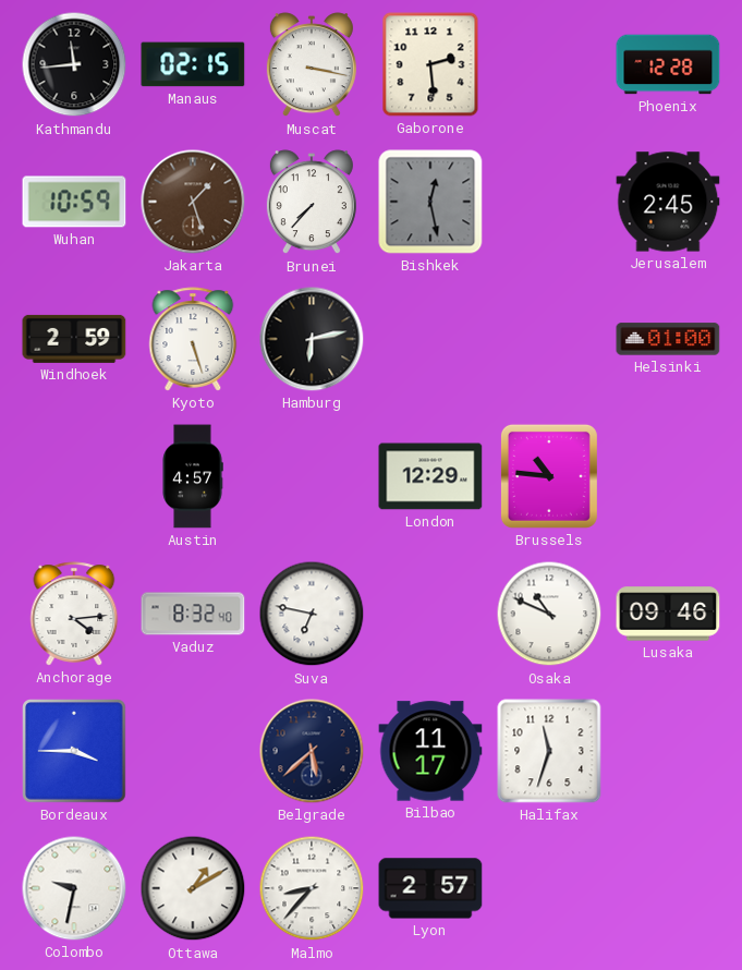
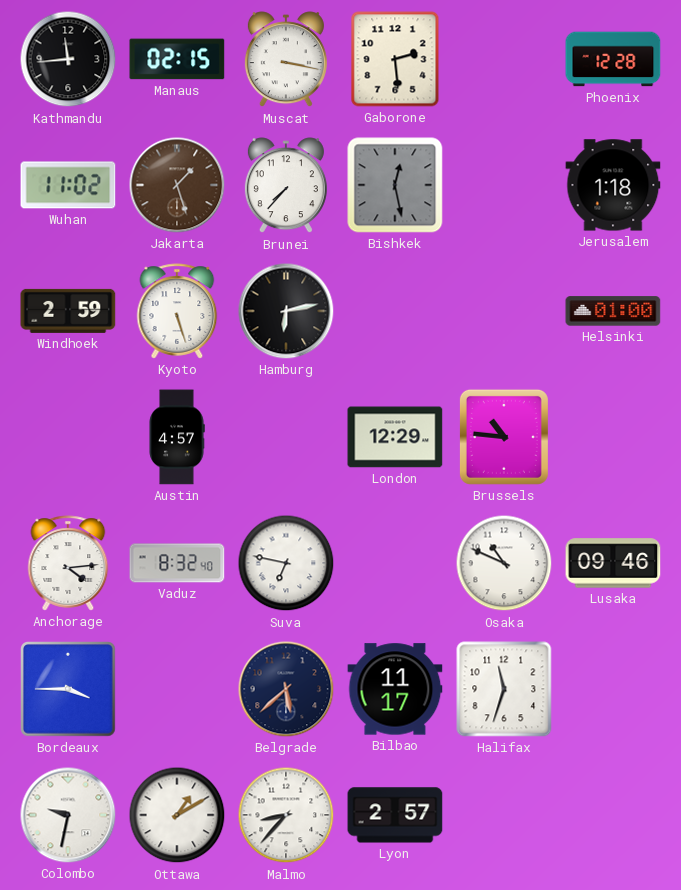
Wuhan: 10:59 -> 11:02 (68, 185)
Jerusalem: 2:45 -> 1:18 (613, 185)
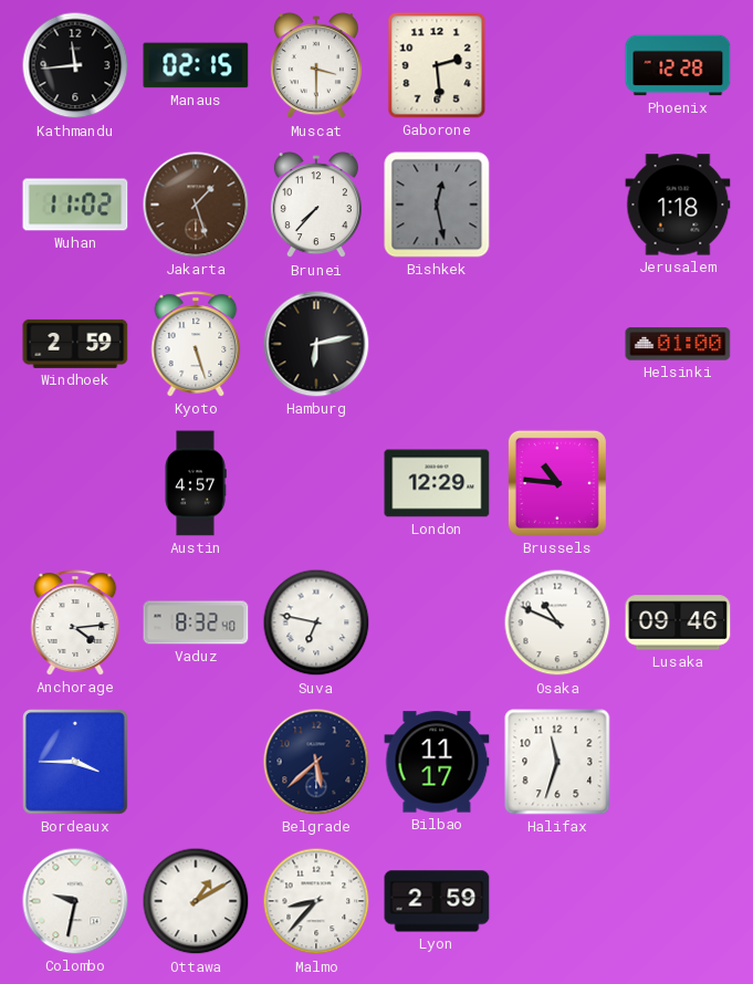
Muscat: 3:17 -> 3:30 (316, 66)
Lyon: 2:57 -> 2:59 (437, 901)
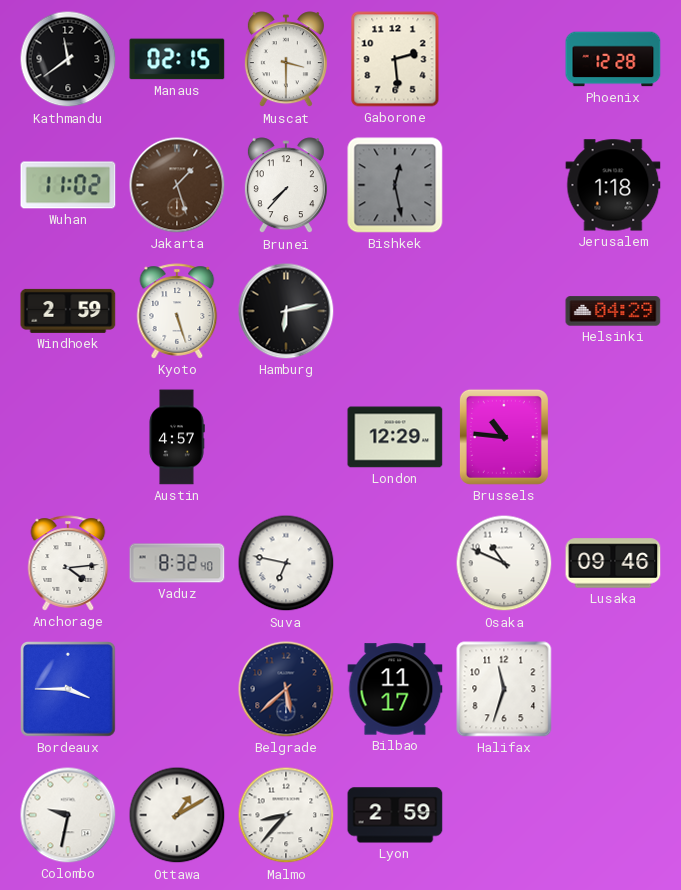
Kathmandu: 11:44 -> 11:39 (68, 59)
Helsinki: 01:00 -> 04:29 (613, 311)
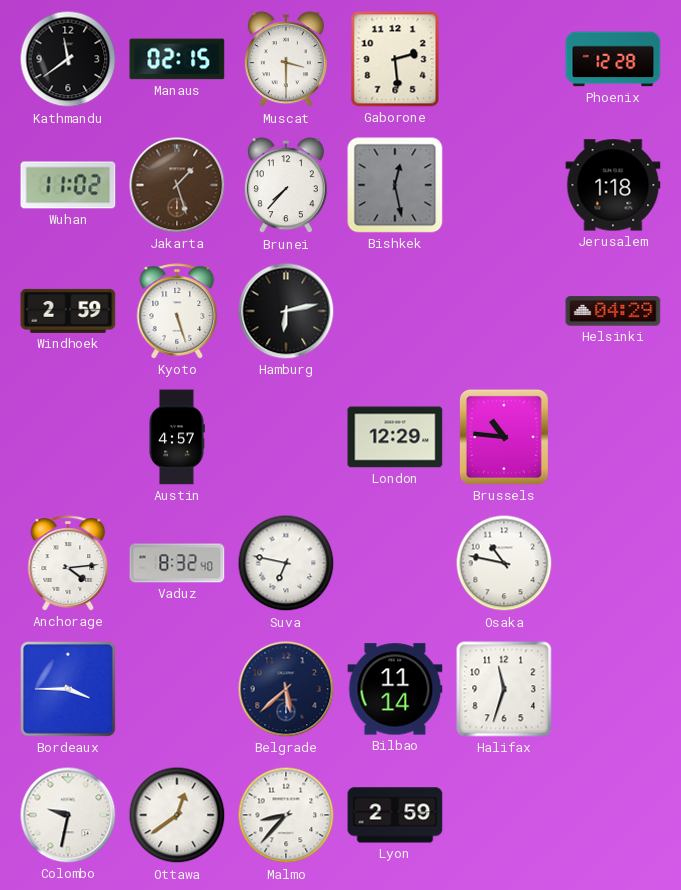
Osaka: 10:49 -> 10:47 (504, 563)
Lusaka: 09:46 -> none (613, 563)
Bilbao: 11:17 -> 11:14 (395, 689)
Ottawa: 1:10 -> 12:39 (177, 815)
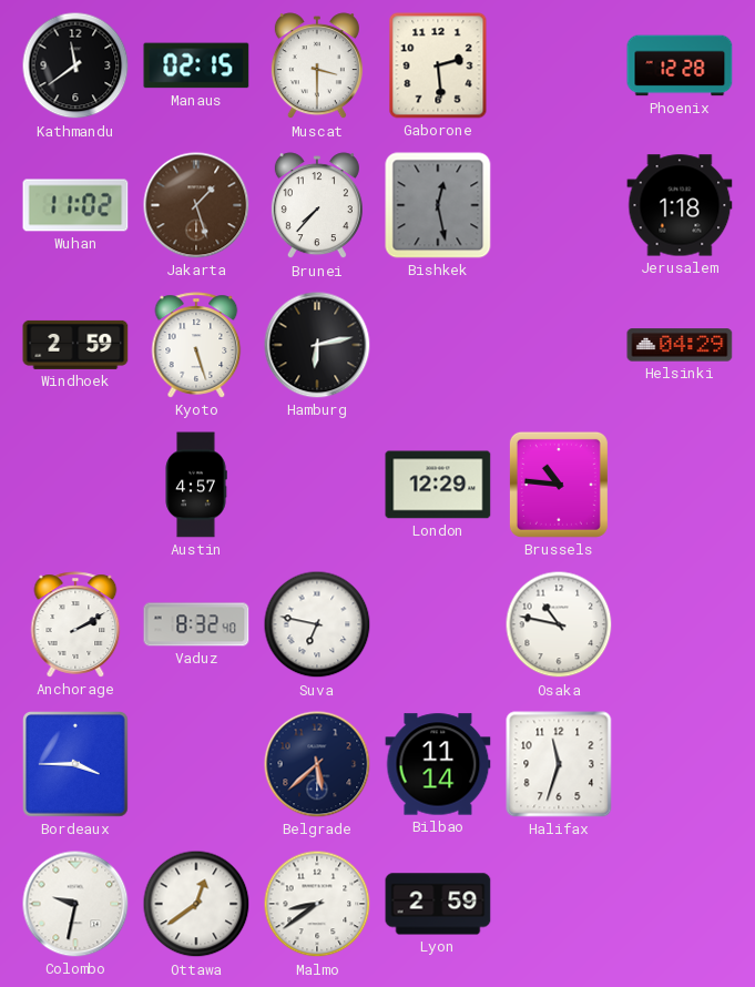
Anchorage: 4:14 -> 2:10 (75, 624)
Malmo: 8:37 -> 8:39 (317, 904)
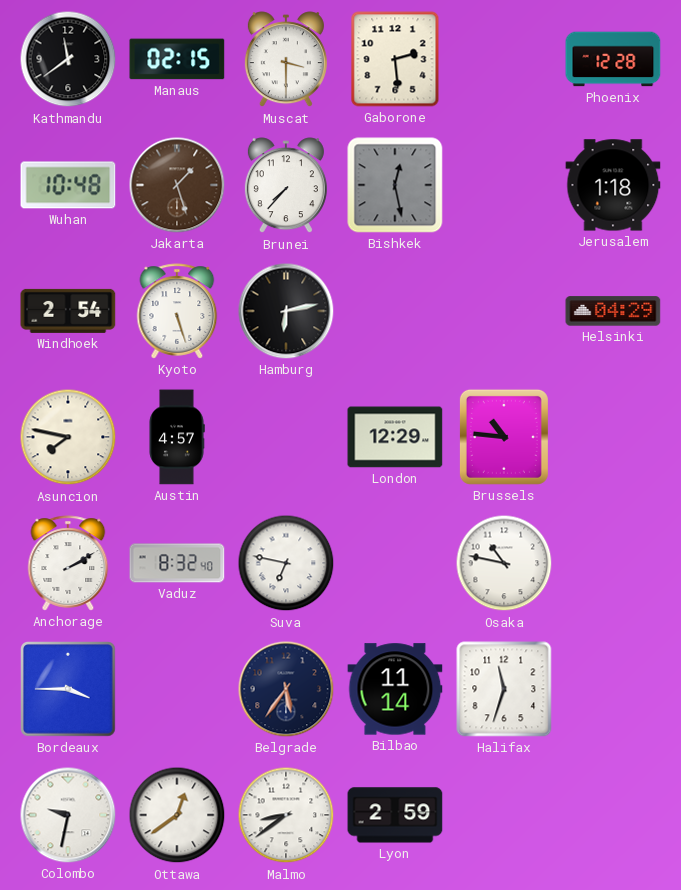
Wuhan: 11:02 -> 10:48 (68, 185)
Windhoek: 2:59 -> 2:54 (68, 311)
Asuncion: none -> 7:47 (68, 437)
Belgrade: 5:38 -> 5:36 (286, 689)
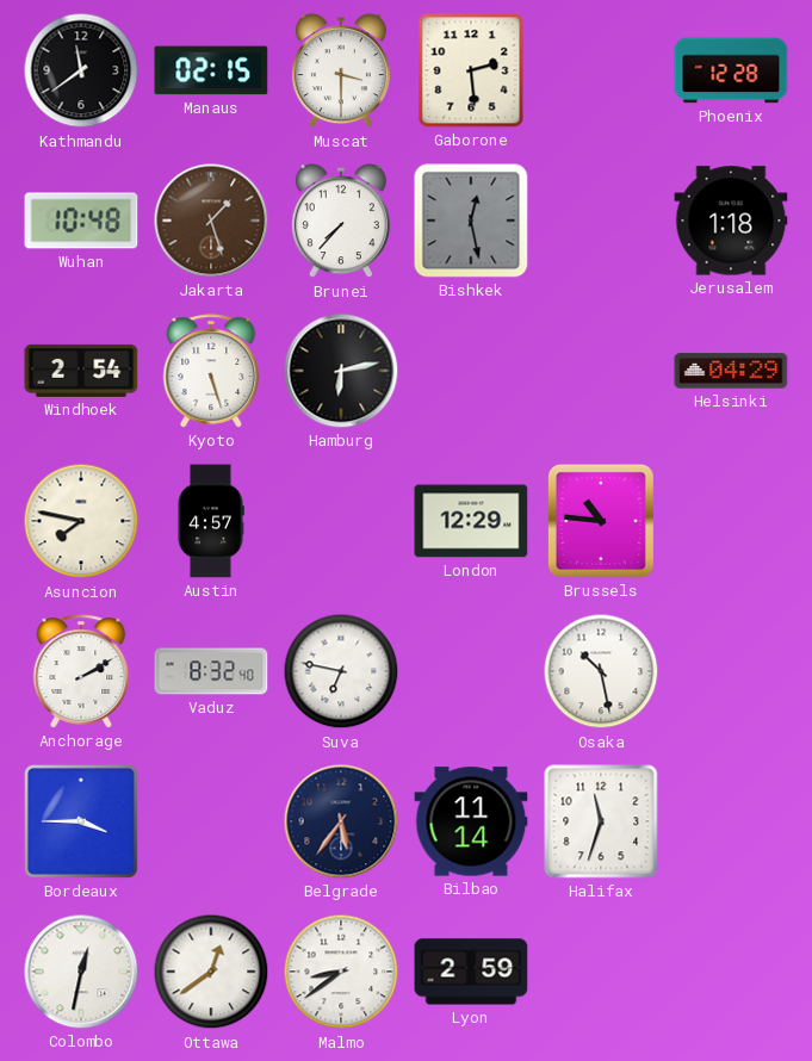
Osaka: 10:47 -> 10:28 (601, 671)
Colombo: 9:32 -> 12:32 (81, 972)
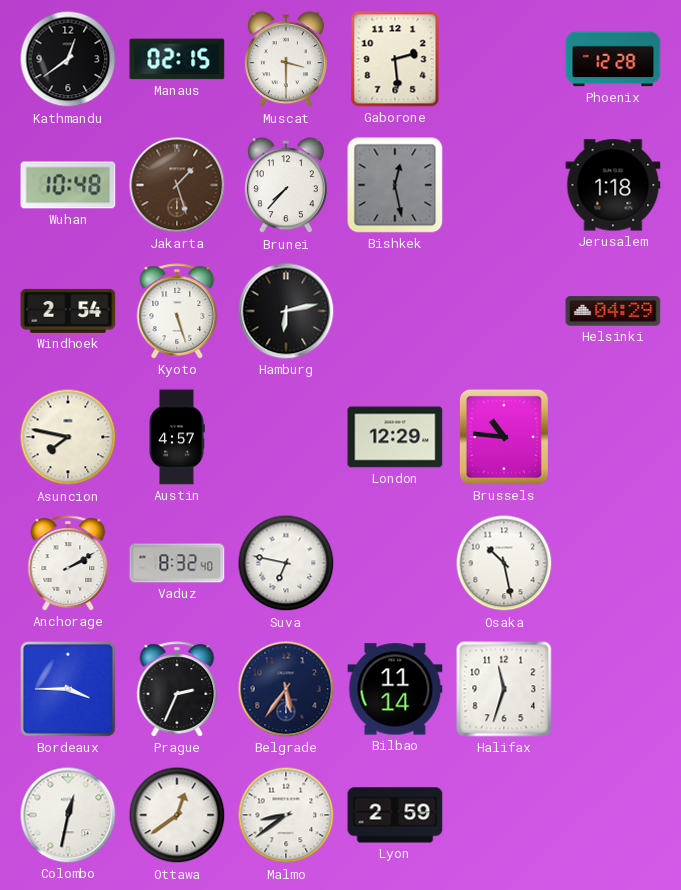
Kathmandu: 11:39 -> 12:39 (68, 59)
Prague: none -> 2:34 (177, 689)
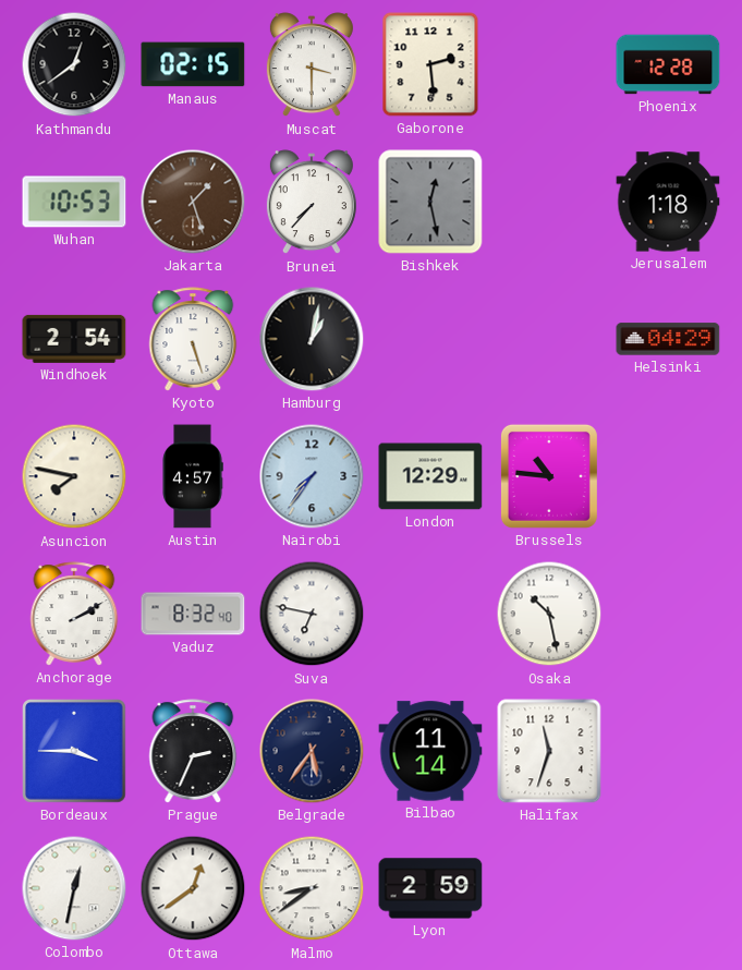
Wuhan: 10:48 -> 10:53 (74, 202)
Hamburg: 6:13 -> 1:02 (312, 339)
Nairobi: none -> 7:36 (312, 476)
